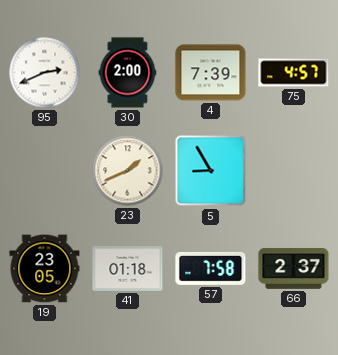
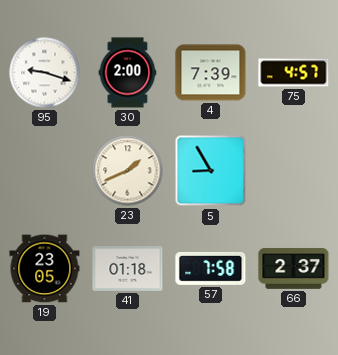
95: 2:41 -> 9:18 (45, 73)
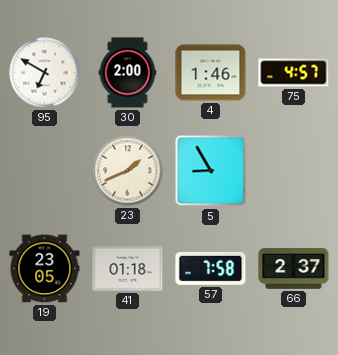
95: 9:18 -> 6:50 (45, 73)
4: 7:39 -> 1:46 (211, 73)
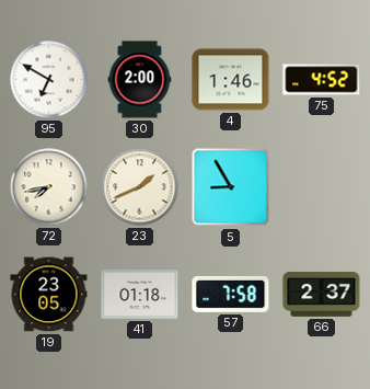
75: 4:57 -> 4:52 (322, 80)
72: none -> 7:43 (49, 187)
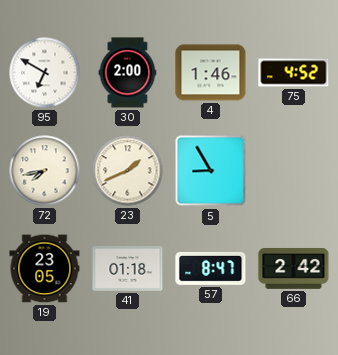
57: 7:58 -> 8:47 (211, 268)
66: 2:37 -> 2:42 (294, 269)
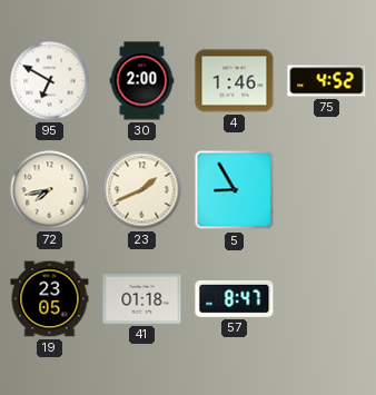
66: 2:42 -> none (294, 269)
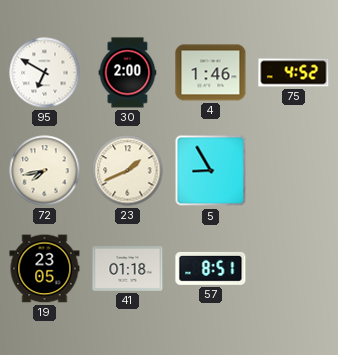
57: 8:47 -> 8:51 (211, 268)
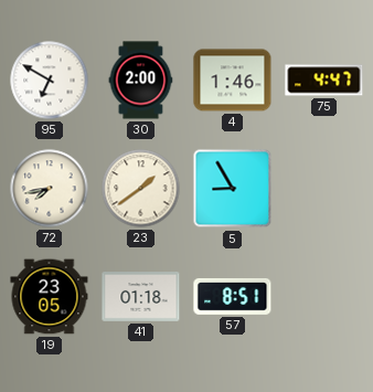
75: 4:52 -> 4:47 (324, 81)
23: 1:41 -> 1:39 (141, 189)
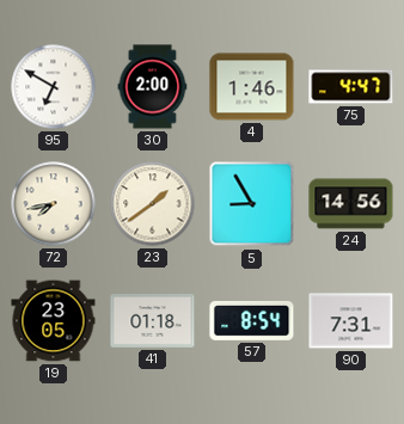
24: none -> 14:56 (351, 204)
57: 8:51 -> 8:54 (252, 320)
90: none -> 7:31 (351, 321)
